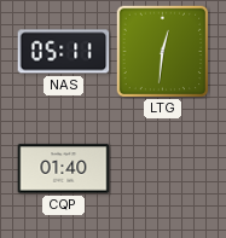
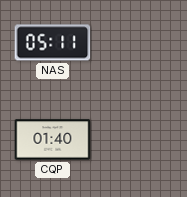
LTG: 12:31 -> none (162, 51)
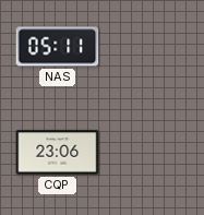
CQP: 01:40 -> 23:06 (58, 153)
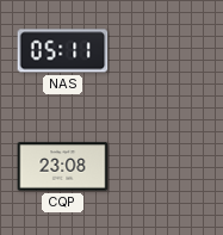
CQP: 23:06 -> 23:08 (63, 167)
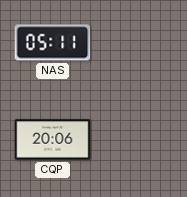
CQP: 23:08 -> 20:06 (53, 140)
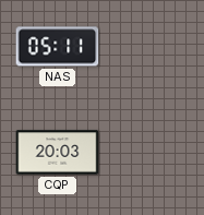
CQP: 20:06 -> 20:03 (58, 153)
